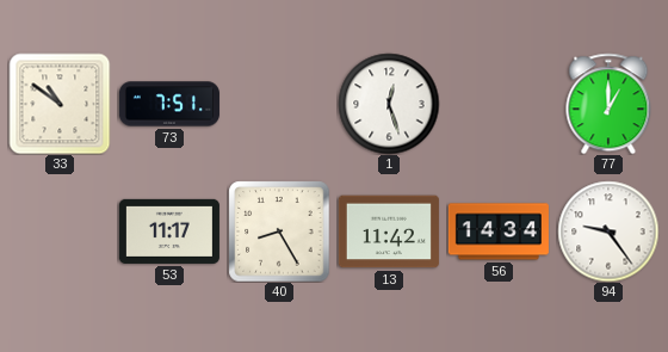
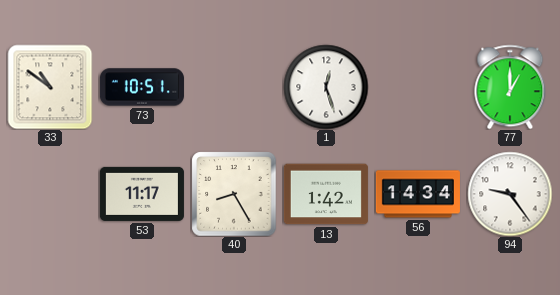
73: 7:51 -> 10:51 (142, 87)
13: 11:42 -> 1:42 (326, 194)
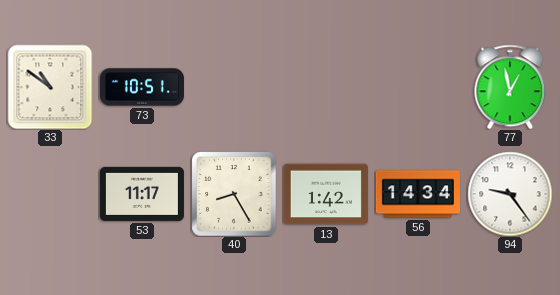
1: 12:27 -> none (326, 87)
77: 1:00 -> 12:58 (510, 87)
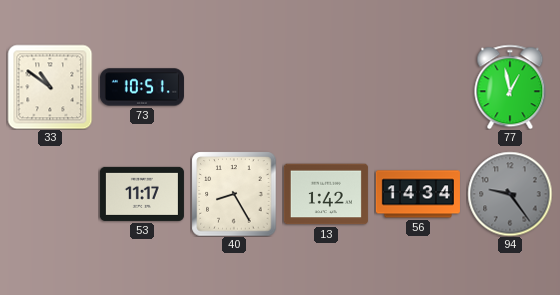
94 dial: white -> grey (510, 194)
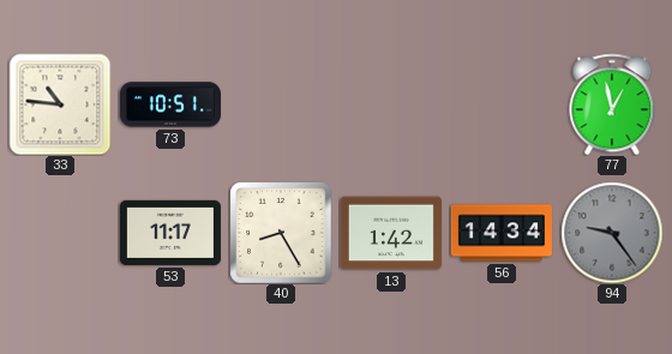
33: 10:51 -> 10:46 (60, 104)
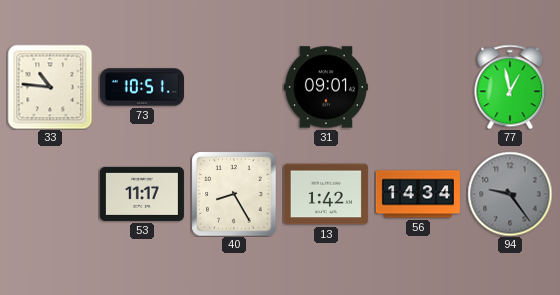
31: none -> 09:01 (326, 87)
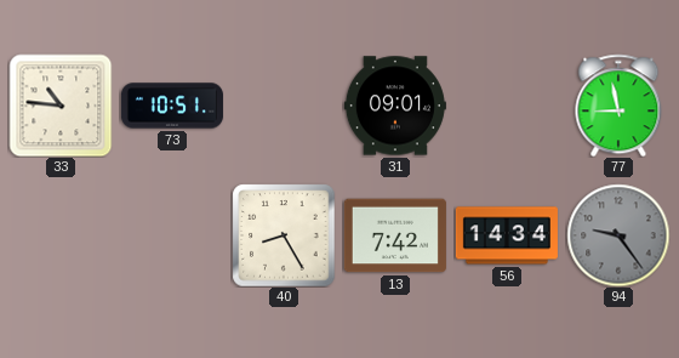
77: 12:58 -> 8:58 (618, 106)
53: 11:17 -> none (142, 194)
13: 1:42 -> 7:42 (395, 235)
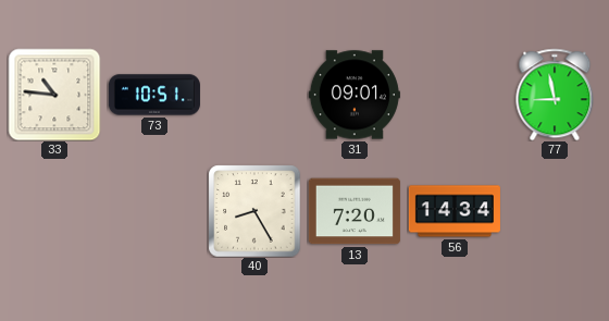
13: 7:42 -> 7:20 (355, 211)
94: 9:24 -> none (618, 235)
